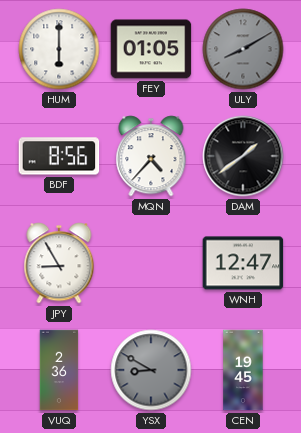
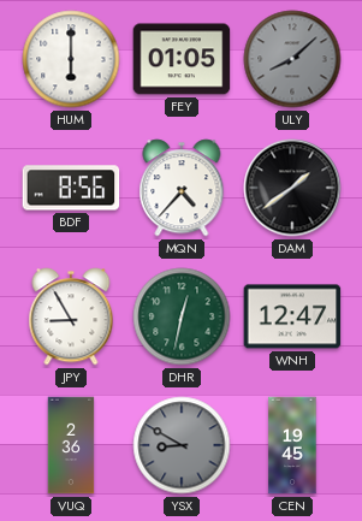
ULY: 8:10 -> 8:08 (292, 59)
DHR: none -> 12:32 (182, 316)
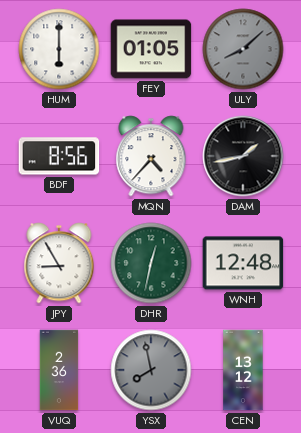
DAM: 1:39 -> 1:43 (243, 156)
WNH: 12:47 -> 12:48 (243, 263)
YSX: 8:50 -> 7:58 (151, 370)
CEN: 19:45 -> 13:12 (243, 370)
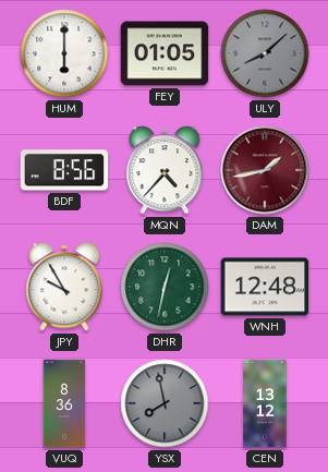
DAM dial: black -> burgundy (265, 170)
JPY: 8:55 -> 9:55 (64, 287)
VUQ: 2:36 -> 8:36 (64, 403)
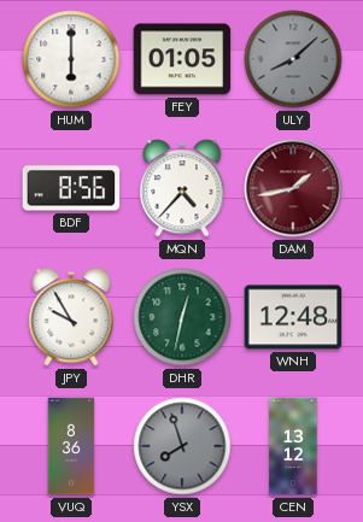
YSX: 7:58 -> 7:57 (182, 446)
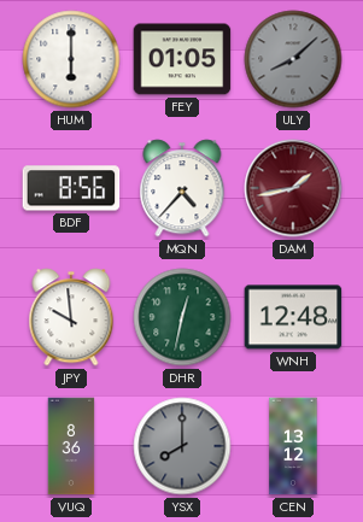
JPY: 9:55 -> 9:59 (71, 317)
YSX: 7:57 -> 8:00 (182, 446)
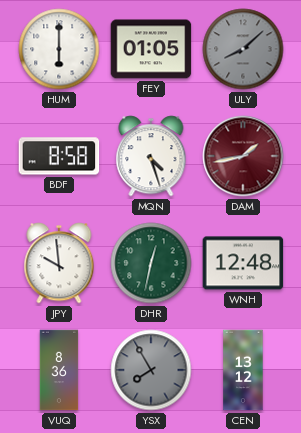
BDF: 8:56 -> 8:58 (59, 156)
MQN: 4:37 -> 4:27 (151, 156)
YSX: 8:00 -> 7:55 (151, 370)
